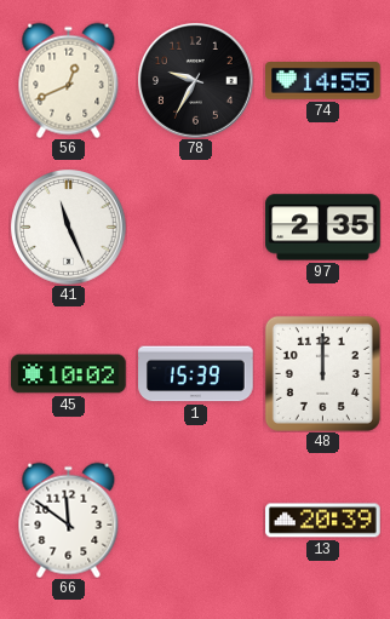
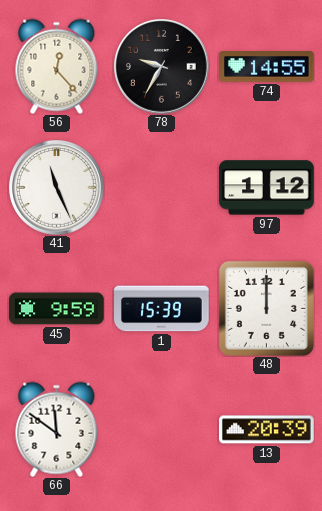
56: 12:41 -> 12:23 (57, 66)
97: 2:35 -> 1:12 (267, 188)
45: 10:02 -> 9:59 (57, 309)
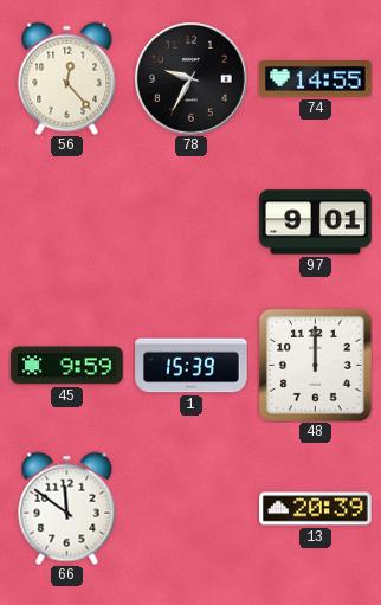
41: 11:26 -> none (57, 188)
97: 1:12 -> 9:01 (316, 223)
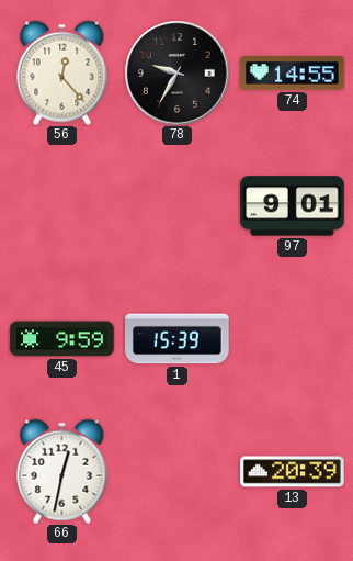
48: 12:00 -> none (315, 365)
66: 11:51 -> 12:32 (62, 471)
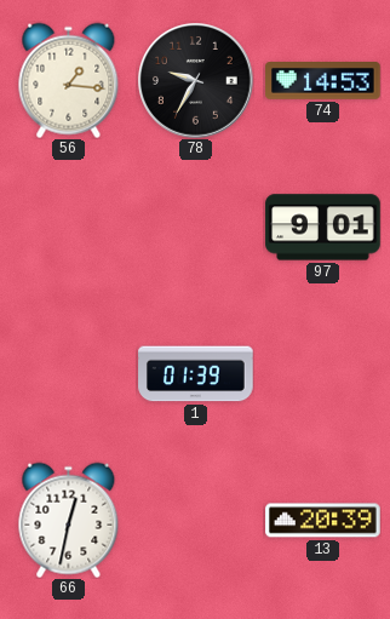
56: 12:23 -> 1:16 (69, 80)
74: 14:55 -> 14:53 (323, 81)
45: 9:59 -> none (62, 339)
1: 15:39 -> 01:39 (196, 374)
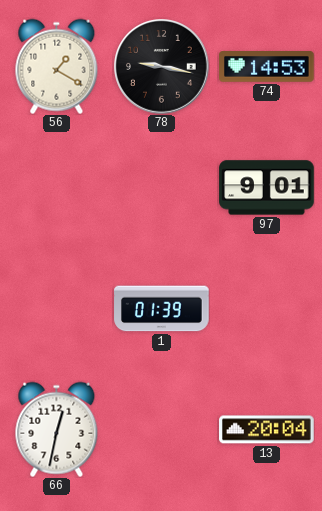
56: 1:16 -> 1:20 (57, 66)
78: 9:35 -> 9:17 (162, 67)
13: 20:39 -> 20:04 (267, 430)
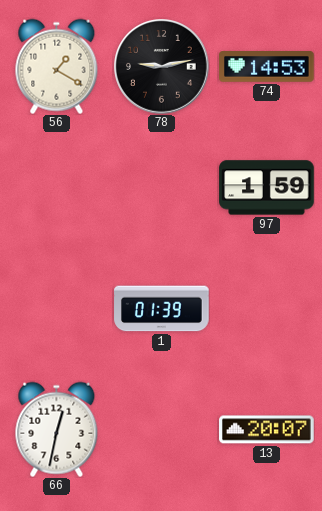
78: 9:17 -> 9:13 (162, 67)
97: 9:01 -> 1:59 (267, 188)
13: 20:04 -> 20:07 (267, 430)
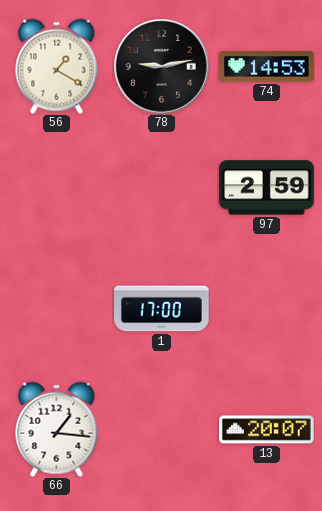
97: 1:59 -> 2:59 (267, 188)
1: 01:39 -> 17:00 (162, 309)
66: 12:32 -> 1:16 (57, 429)
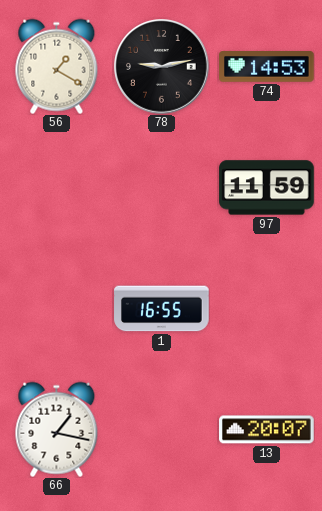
97: 2:59 -> 11:59 (267, 188)
1: 17:00 -> 16:55 (162, 309)
66: 1:16 -> 1:17 (57, 429)
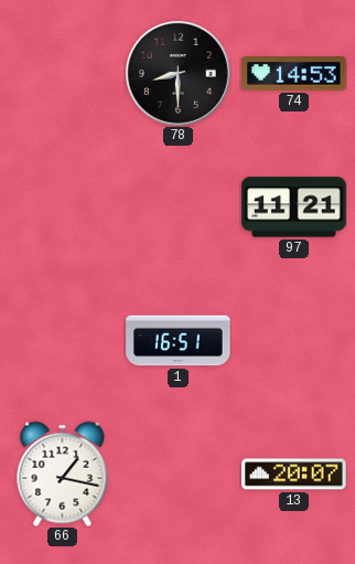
56: 1:20 -> none (57, 66)
78: 9:13 -> 8:30 (179, 74)
97: 11:59 -> 11:21 (294, 207)
1: 16:55 -> 16:51 (179, 341)
